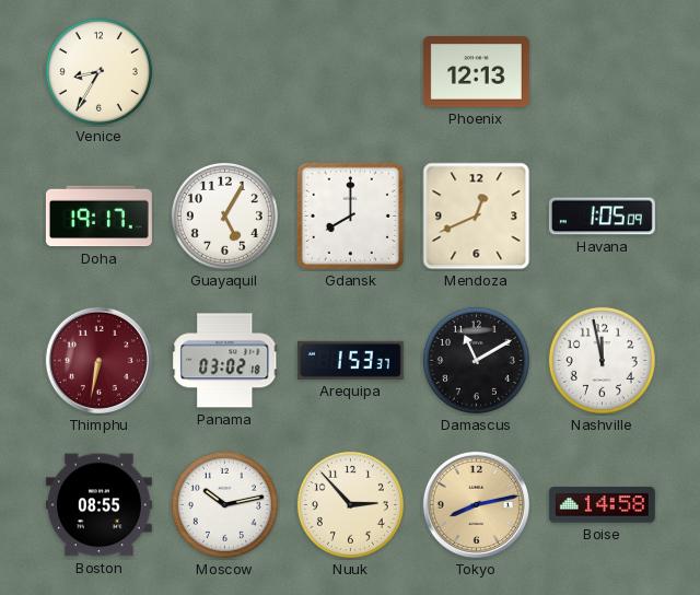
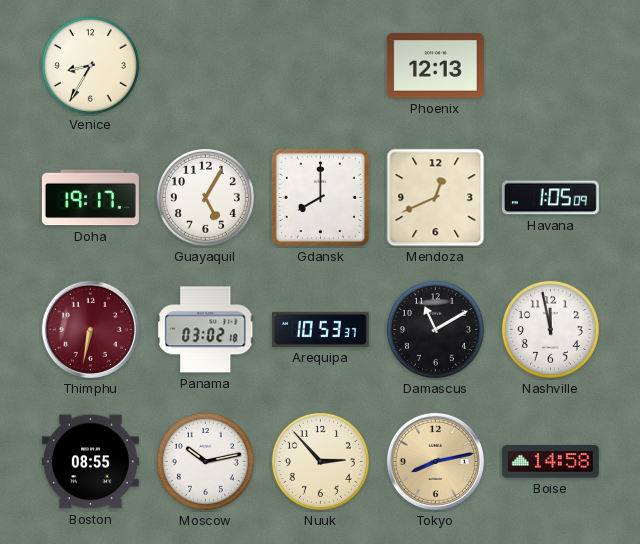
Arequipa: 1:53 -> 10:53 (320, 329)
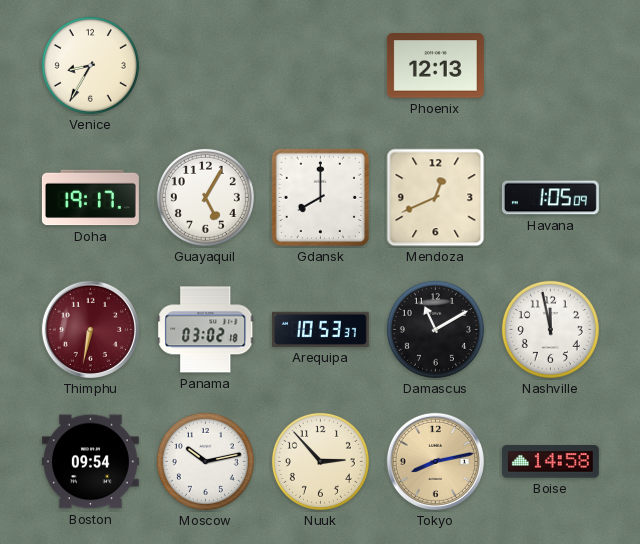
Boston: 08:55 -> 09:54 (90, 462)
